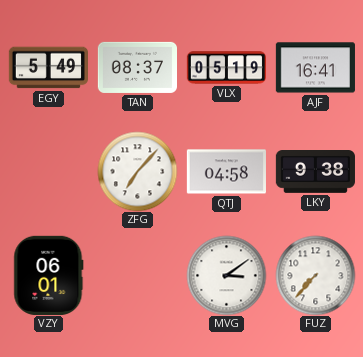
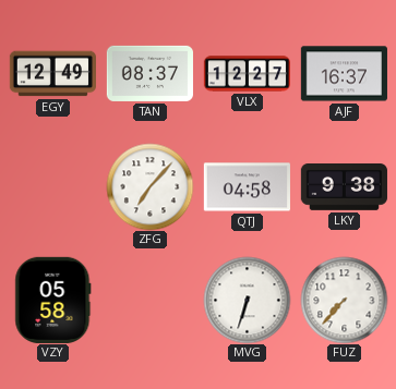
EGY: 5:49 -> 12:49 (52, 74)
VLX: 05:19 -> 12:27 (247, 74)
AJF: 16:41 -> 16:37 (344, 74)
VZY: 06:01 -> 05:58 (53, 300)
MVG: 3:09 -> 6:33 (247, 300)
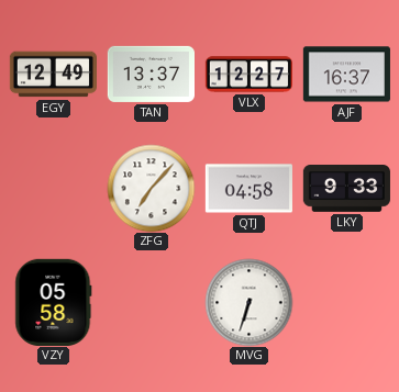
TAN: 08:37 -> 13:37 (151, 74)
LKY: 9:38 -> 9:33 (346, 189)
FUZ: 7:37 -> none (344, 300)
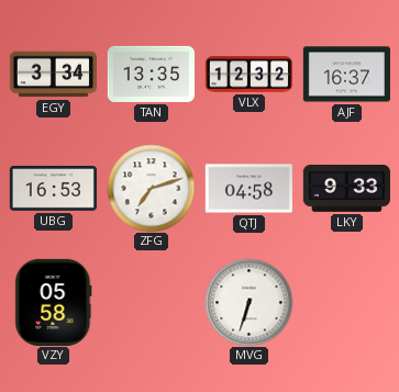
EGY: 12:49 -> 3:34 (53, 75)
TAN: 13:37 -> 13:35 (151, 74)
VLX: 12:27 -> 12:32 (248, 75)
UBG: none -> 16:53 (53, 189)
ZFG: 7:07 -> 7:12 (151, 188)
